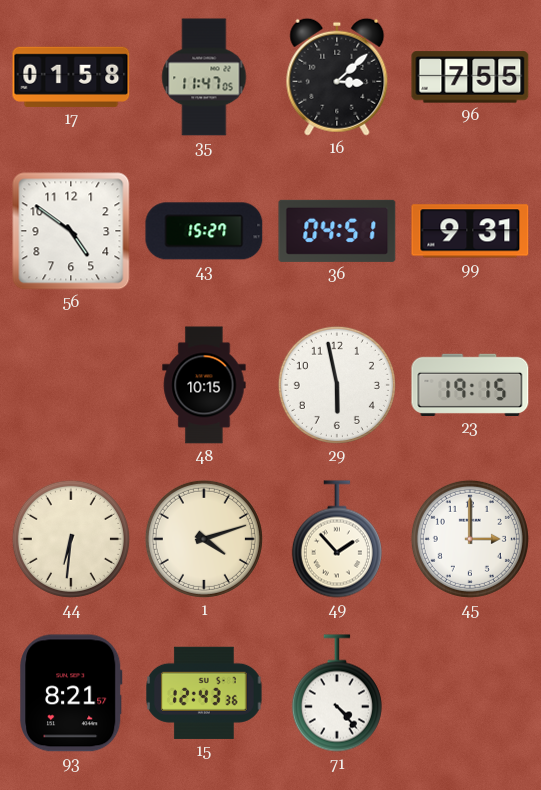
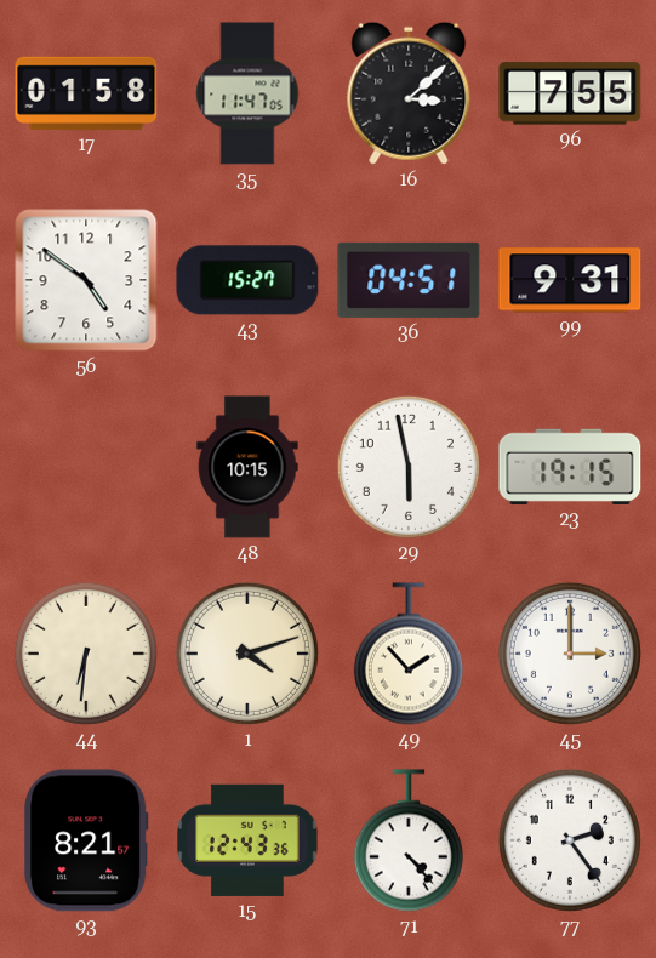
77: none -> 2:24 (570, 840)
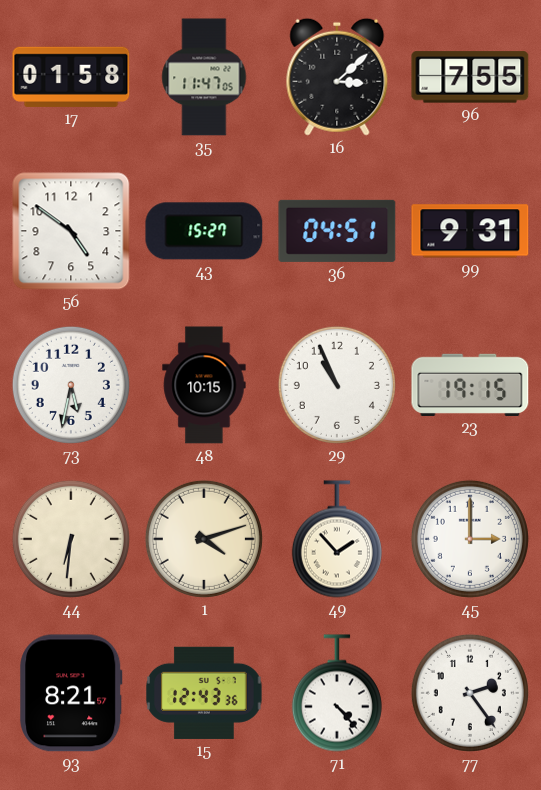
73: none -> 5:32 (71, 385)
29: 5:58 -> 10:56 (337, 385)
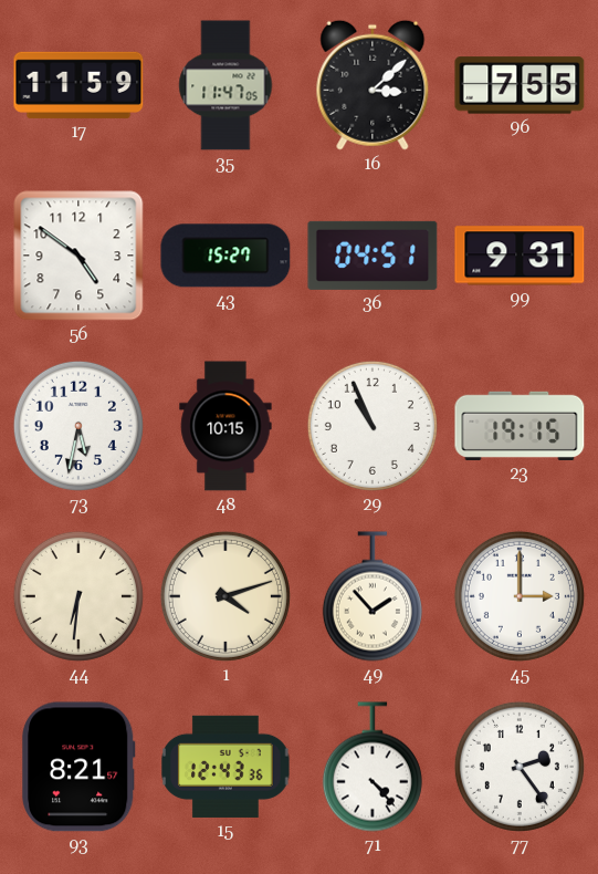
17: 01:58 -> 11:59 (78, 85)
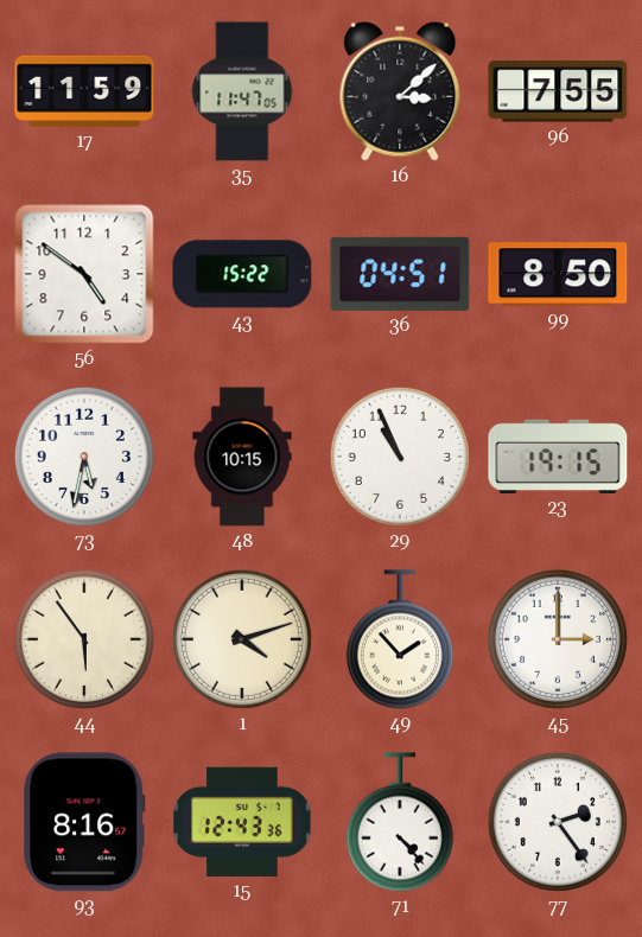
43: 15:27 -> 15:22 (242, 274)
99: 9:31 -> 8:50 (558, 274)
44: 6:31 -> 5:54 (84, 639)
93: 8:21 -> 8:16 (85, 822)
